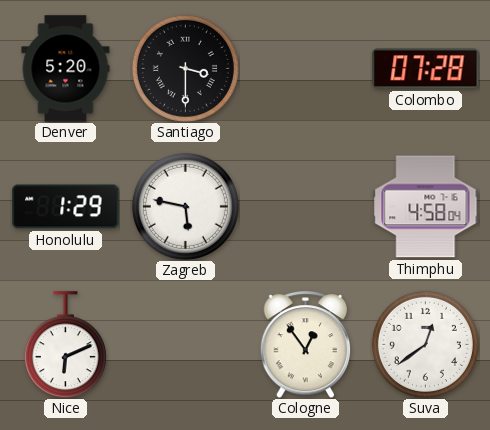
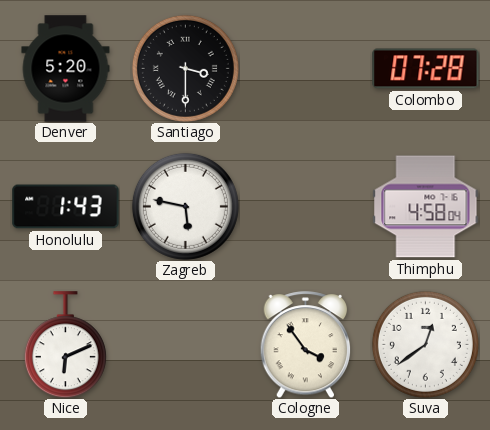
Honolulu: 1:29 -> 1:43 (66, 207)
Cologne: 12:54 -> 3:54 (306, 345)
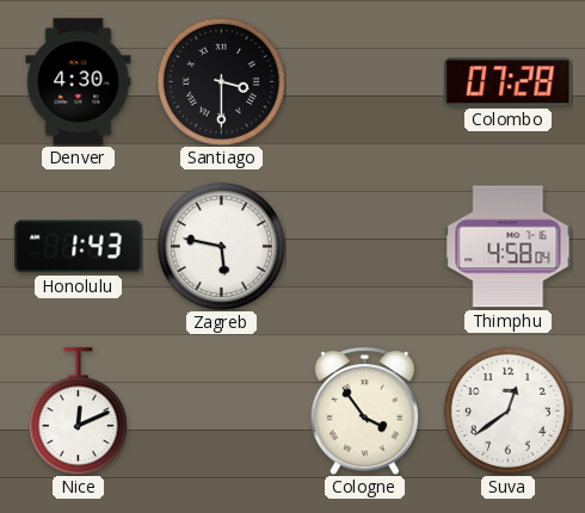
Denver: 5:20 -> 4:30 (79, 82)
Nice: 6:11 -> 12:11 (78, 412)
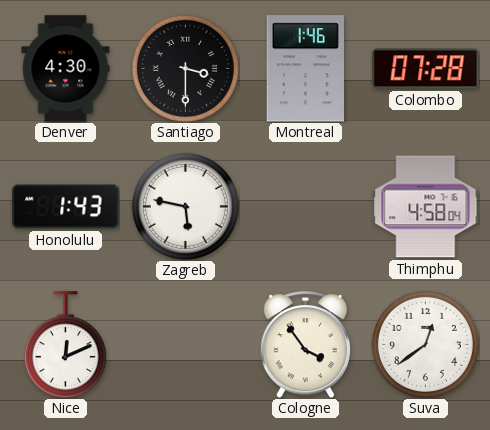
Montreal: none -> 1:46 (305, 69)
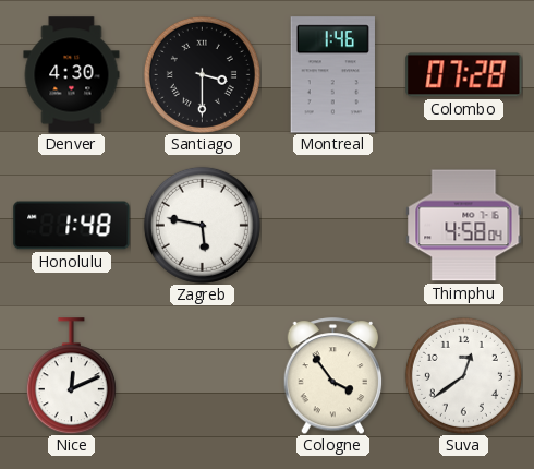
Honolulu: 1:43 -> 1:48 (72, 226)
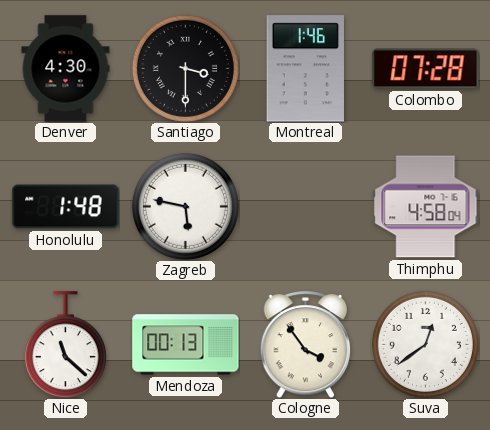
Nice: 12:11 -> 11:22 (65, 345)
Mendoza: none -> 00:13 (186, 345)
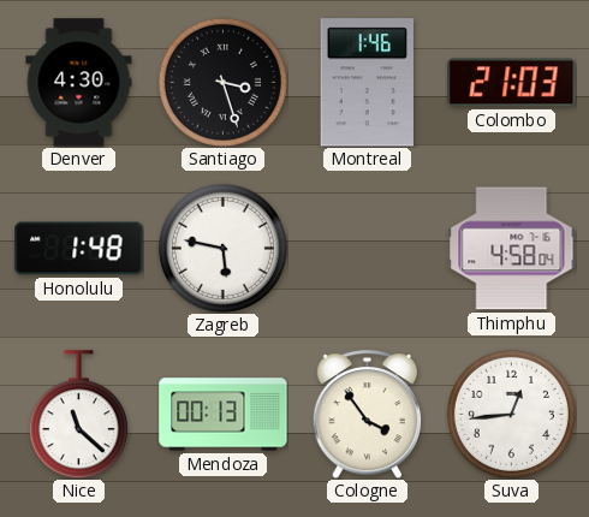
Santiago: 3:30 -> 3:27 (222, 82)
Colombo: 07:28 -> 21:03 (512, 83)
Suva: 12:39 -> 12:44 (511, 414)
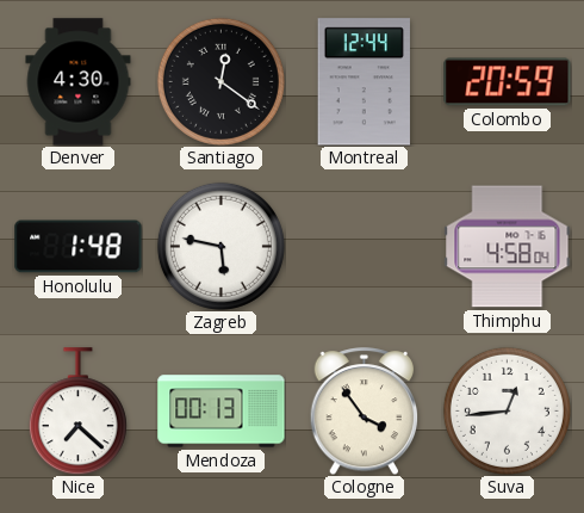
Santiago: 3:27 -> 12:21 (220, 81)
Montreal: 1:46 -> 12:44 (364, 82)
Colombo: 21:03 -> 20:59 (508, 82)
Nice: 11:22 -> 7:22 (77, 412)
